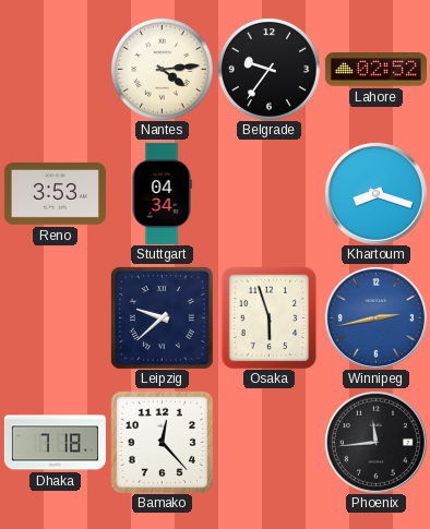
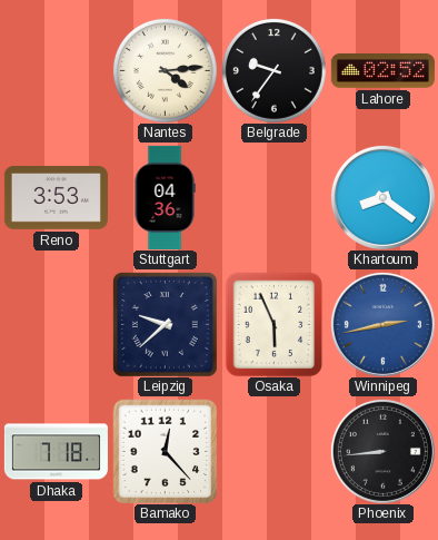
Stuttgart: 04:34 -> 04:36 (165, 197)
Khartoum: 8:18 -> 8:21 (382, 197)
Osaka: 5:57 -> 5:56 (275, 324)
Phoenix: 11:44 -> 8:44 (382, 451)
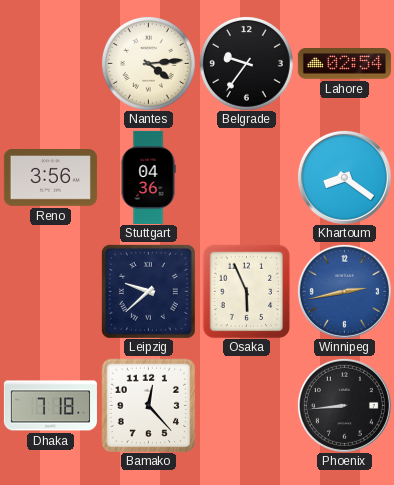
Lahore: 02:52 -> 02:54 (344, 64)
Reno: 3:53 -> 3:56 (50, 178)
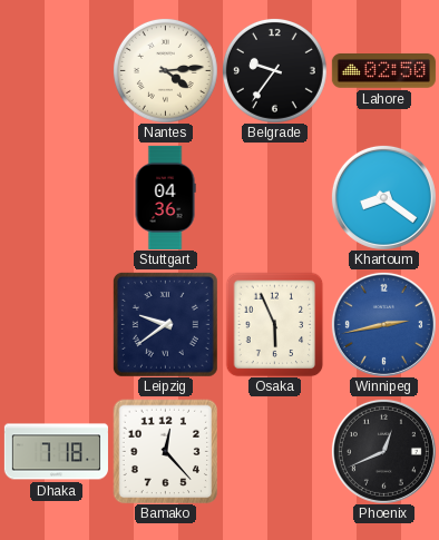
Lahore: 02:54 -> 02:50 (383, 71)
Reno: 3:56 -> none (50, 178)
Leipzig: 9:38 -> 9:39 (165, 324)
Phoenix: 8:44 -> 12:41 (383, 451)
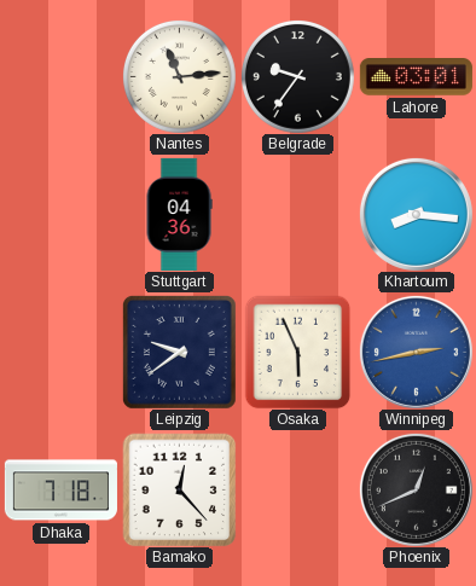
Nantes: 4:14 -> 11:14 (179, 76)
Lahore: 02:50 -> 03:01 (416, 77)
Khartoum: 8:21 -> 8:16 (416, 214)
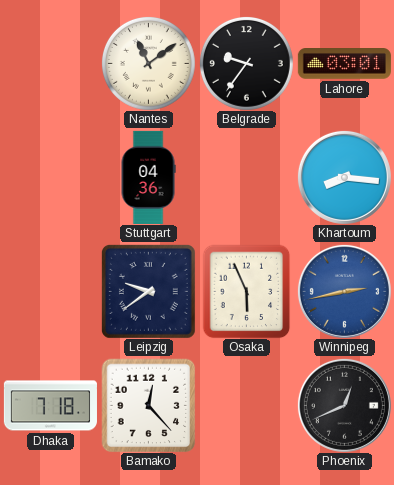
Nantes: 11:14 -> 11:09 (148, 63)
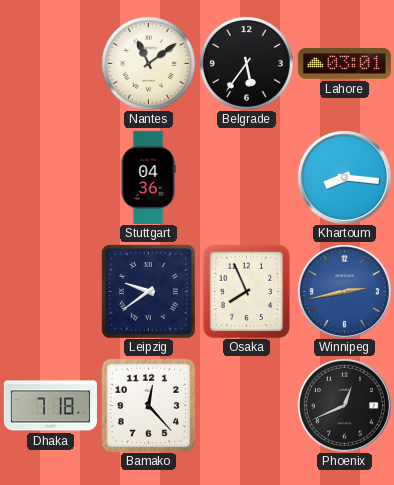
Belgrade: 9:36 -> 5:36 (246, 63)
Osaka: 5:56 -> 7:56 (247, 291)
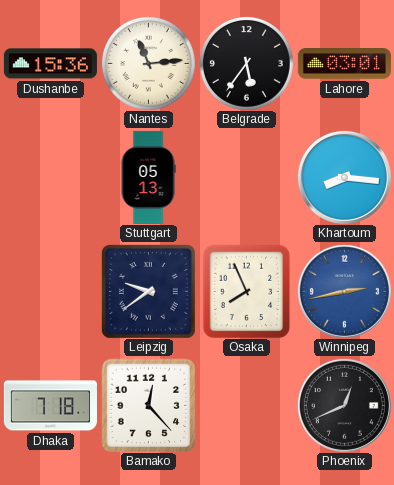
Dushanbe: none -> 15:36 (50, 64)
Nantes: 11:09 -> 11:14 (148, 63)
Stuttgart: 04:36 -> 05:13 (148, 177)
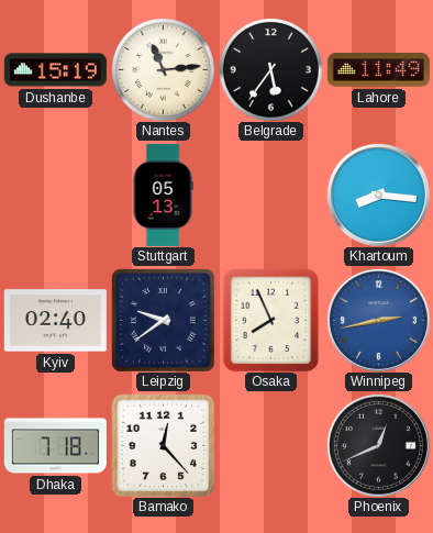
Dushanbe: 15:36 -> 15:19 (55, 70)
Lahore: 03:01 -> 11:49 (378, 70)
Kyiv: none -> 02:40 (55, 321)
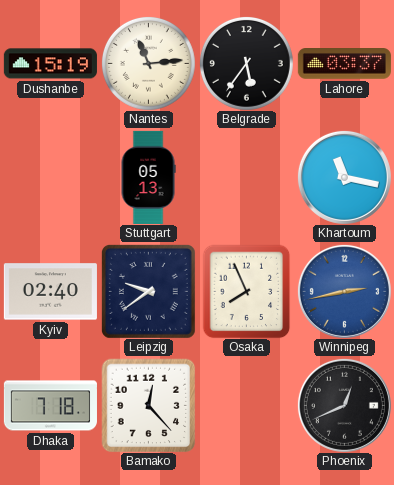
Lahore: 11:49 -> 03:37 (344, 64)
Khartoum: 8:16 -> 11:17 (344, 177)
